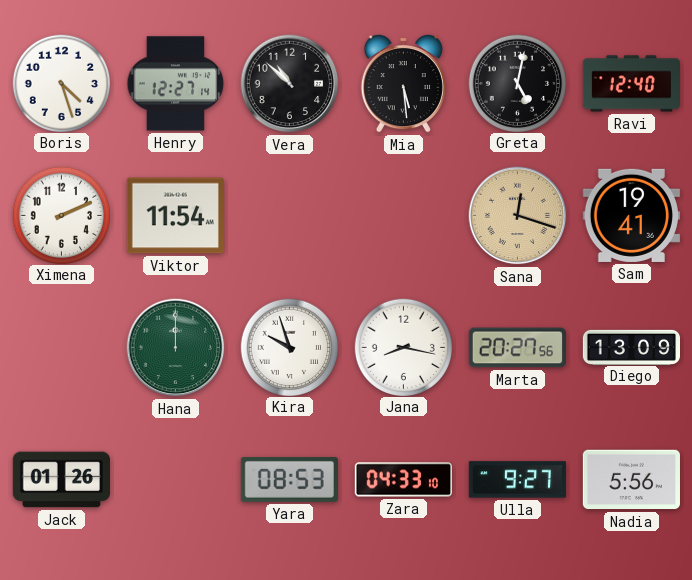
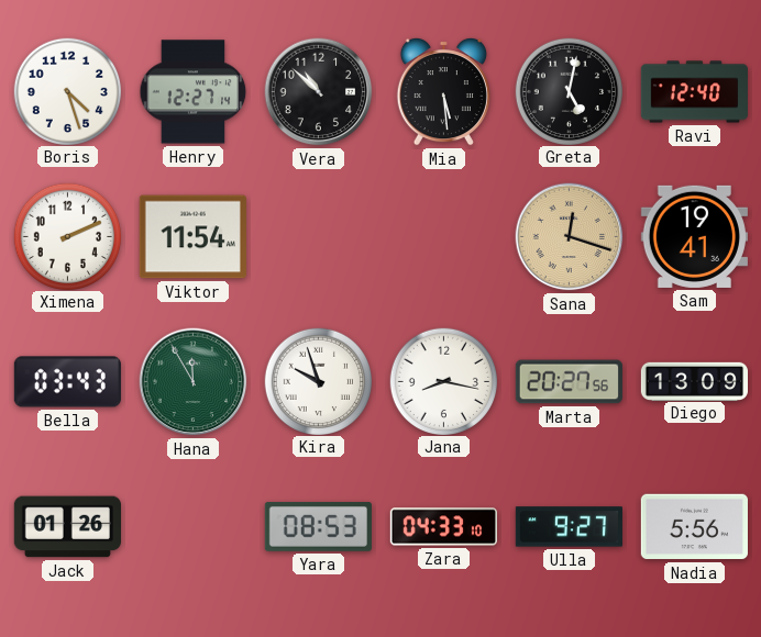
Bella: none -> 03:43 (67, 382)
Hana: 12:00 -> 11:55 (194, 382)
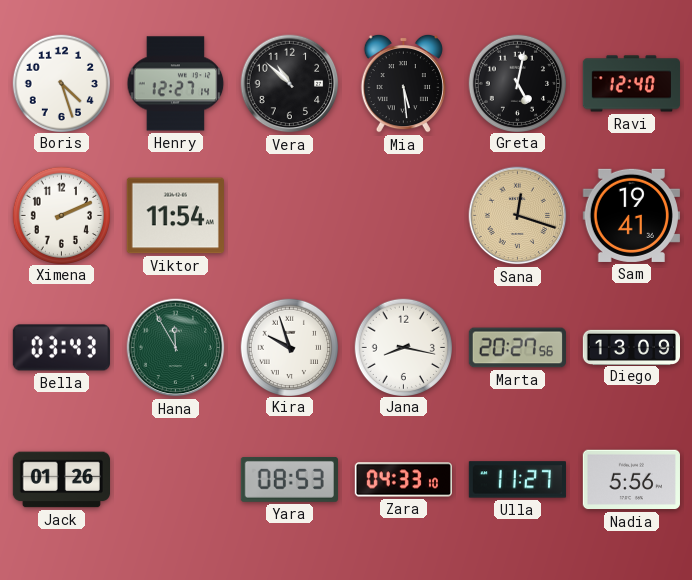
Ulla: 9:27 -> 11:27 (517, 480)
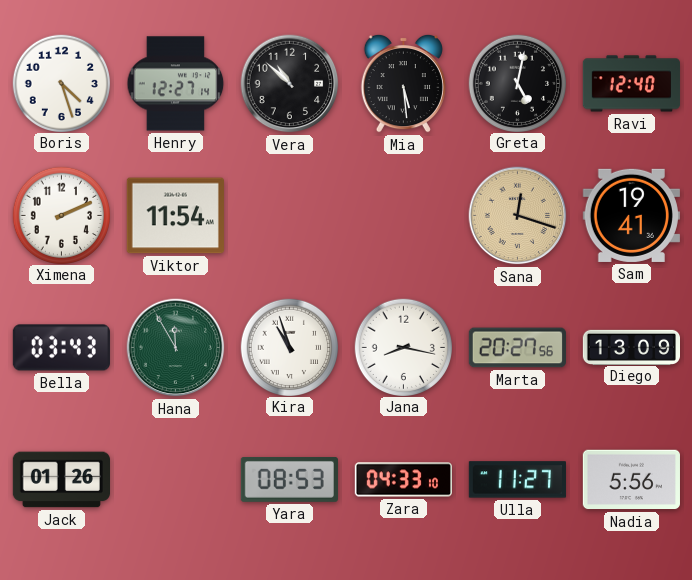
Kira: 9:57 -> 10:57 (289, 347)
